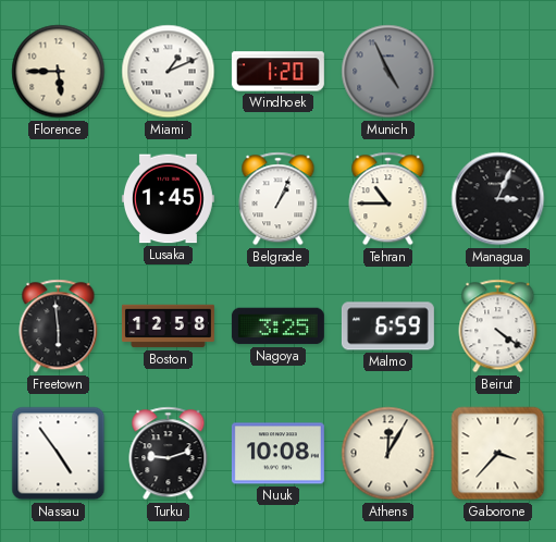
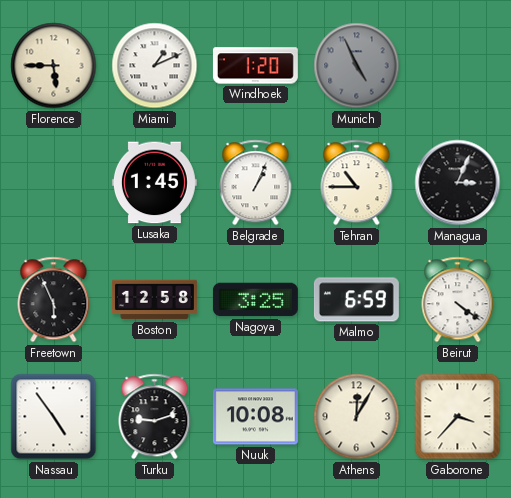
Freetown: 5:59 -> 5:56 (54, 300)
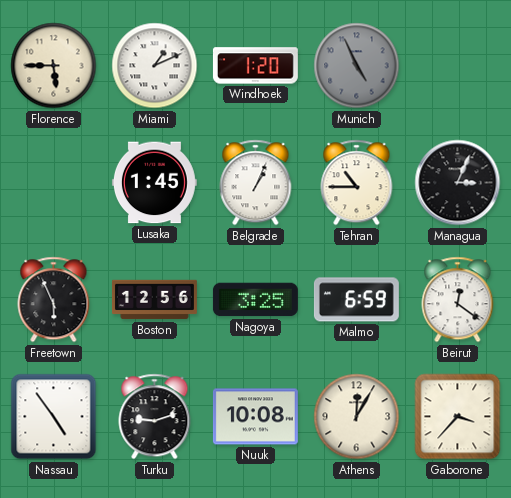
Boston: 12:58 -> 12:56 (154, 300)
Beirut: 4:21 -> 12:21 (458, 300)
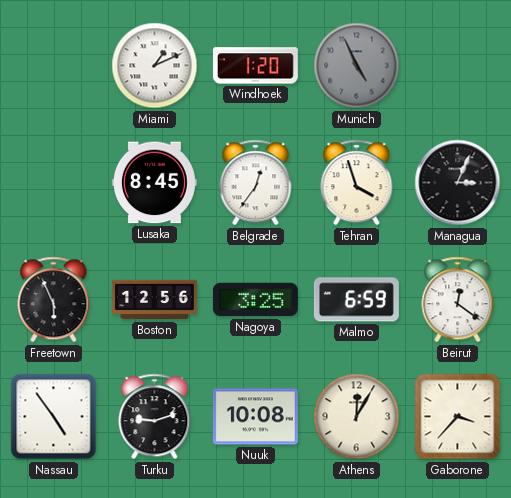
Florence: 5:45 -> none (54, 66)
Lusaka: 1:45 -> 8:45 (154, 183)
Belgrade: 1:04 -> 12:36 (256, 183)
Tehran: 10:45 -> 3:57 (357, 183)
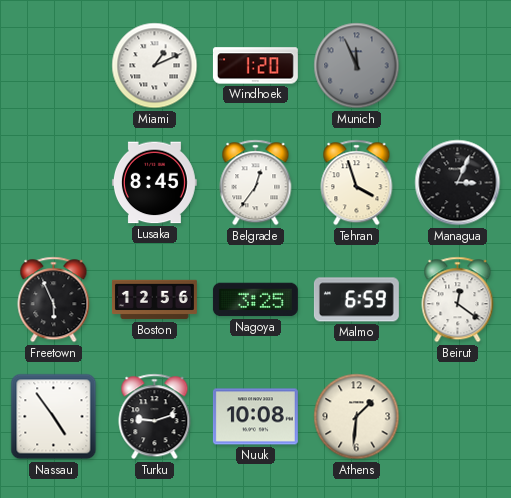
Munich: 4:56 -> 11:56 (357, 66)
Athens: 12:05 -> 1:31 (357, 417)
Gaborone: 3:37 -> none (458, 417)
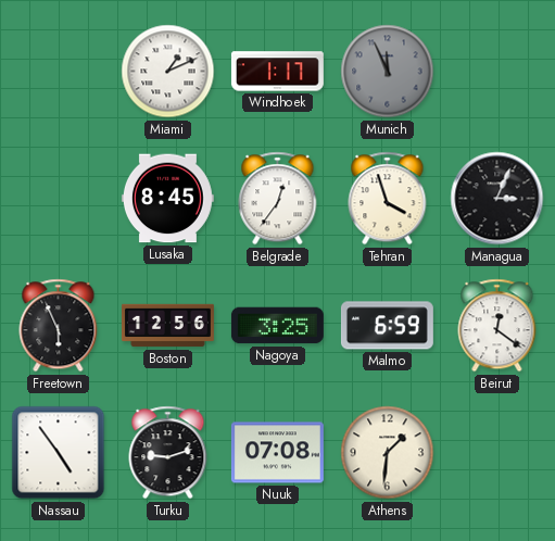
Windhoek: 1:20 -> 1:17 (277, 72)
Nuuk: 10:08 -> 07:08 (277, 453)
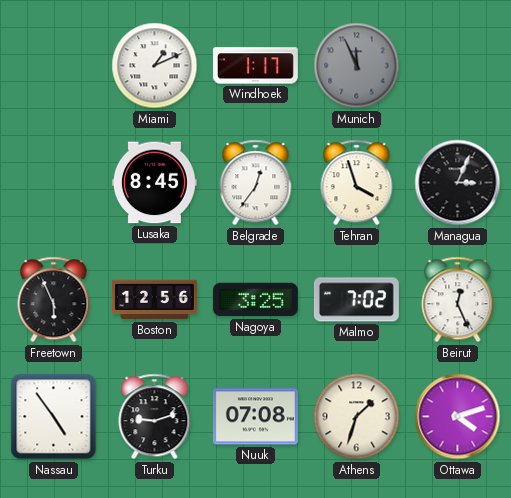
Malmo: 6:59 -> 7:02 (356, 300)
Beirut: 12:21 -> 12:26 (458, 300)
Athens: 1:31 -> 1:33 (357, 417)
Ottawa: none -> 4:12 (458, 417)
